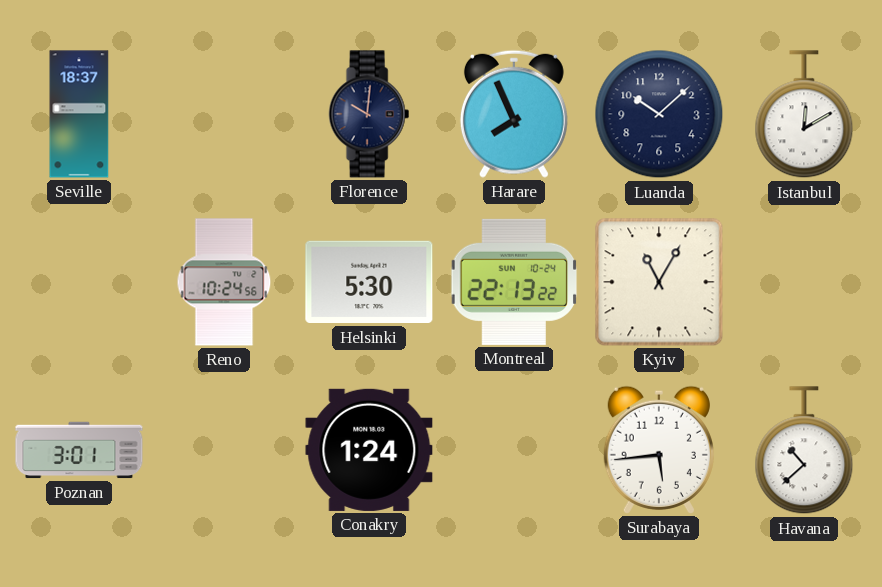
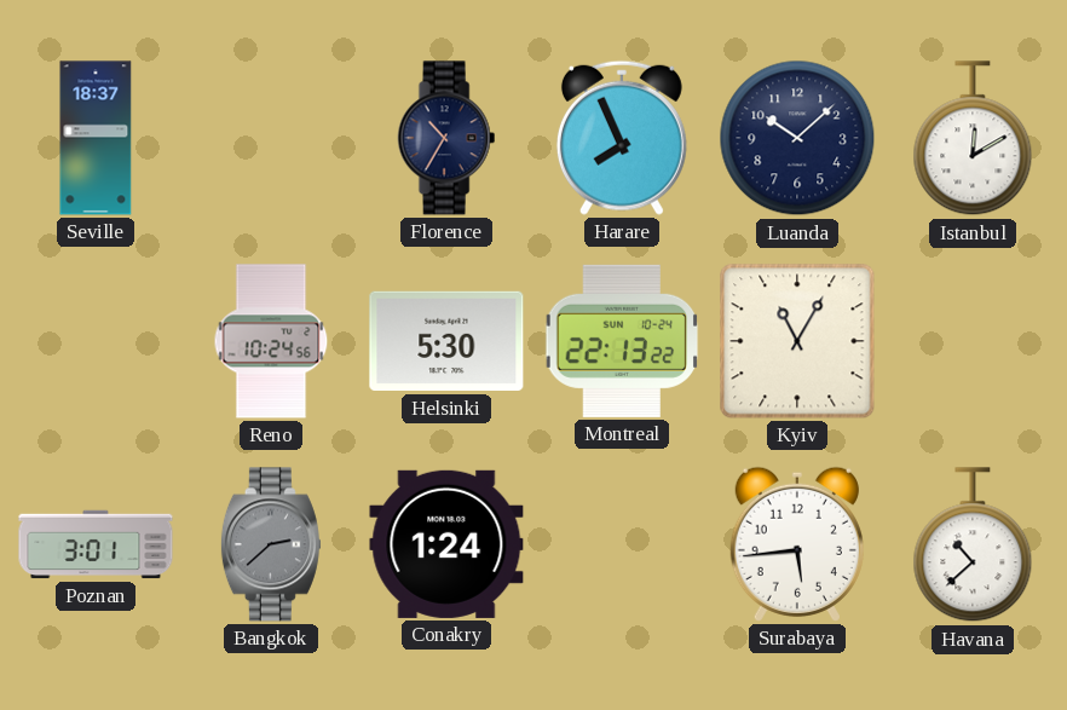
Florence: 10:01 -> 10:35 (446, 138)
Bangkok: none -> 2:38 (271, 544)
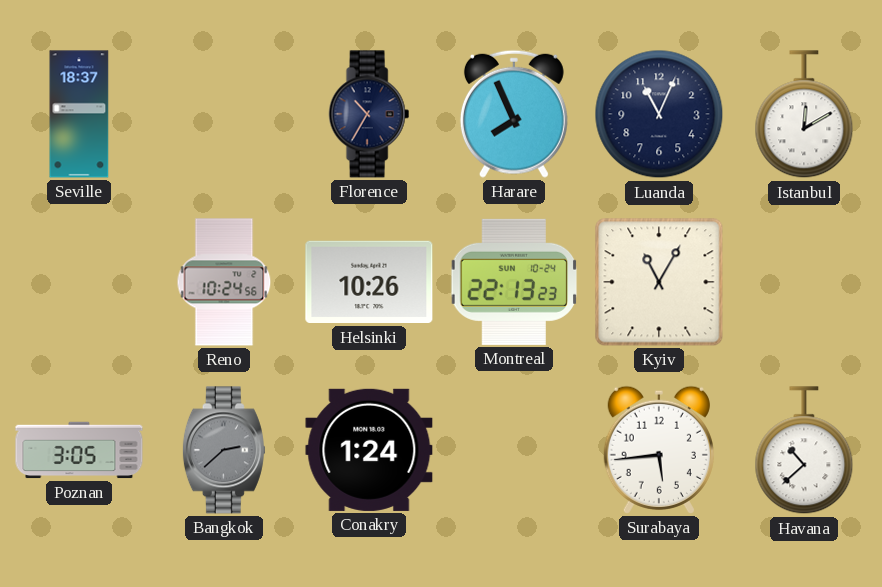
Luanda: 10:08 -> 11:04 (659, 114)
Helsinki: 5:30 -> 10:26 (369, 282)
Montreal: 22:13:22 -> 22:13:23 (514, 282)
Poznan: 3:01 -> 3:05 (79, 450)
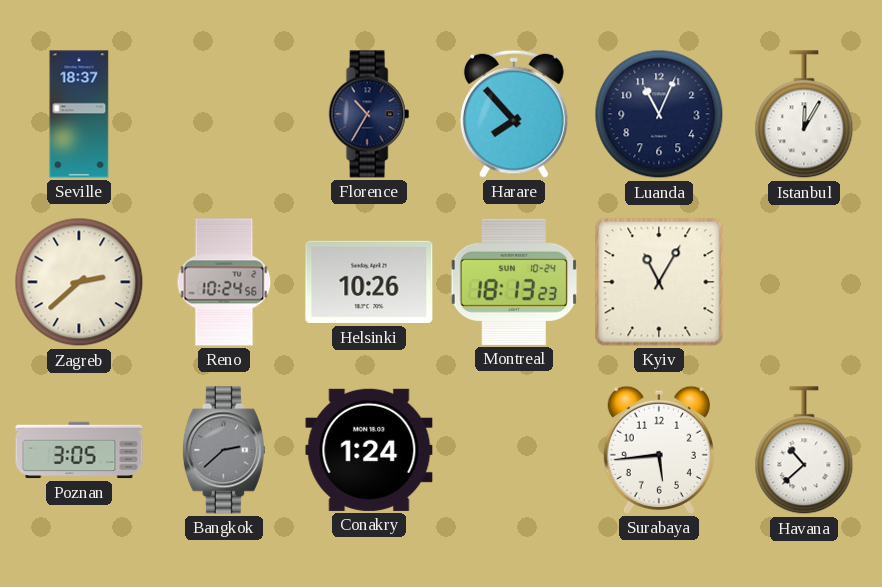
Harare: 7:56 -> 7:53 (514, 114)
Istanbul: 12:10 -> 12:05 (804, 115)
Zagreb: none -> 2:38 (79, 282)
Montreal: 22:13 -> 18:13 (514, 282)
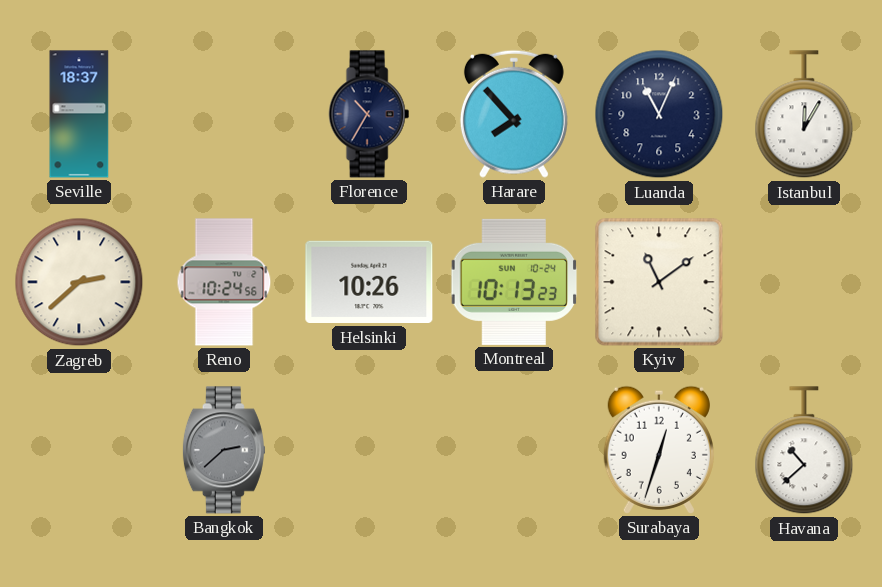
Montreal: 18:13 -> 10:13 (514, 282)
Kyiv: 11:05 -> 11:09 (659, 282)
Poznan: 3:05 -> none (79, 450)
Conakry: 1:24 -> none (369, 450)
Surabaya: 5:44 -> 12:33 (659, 450)
